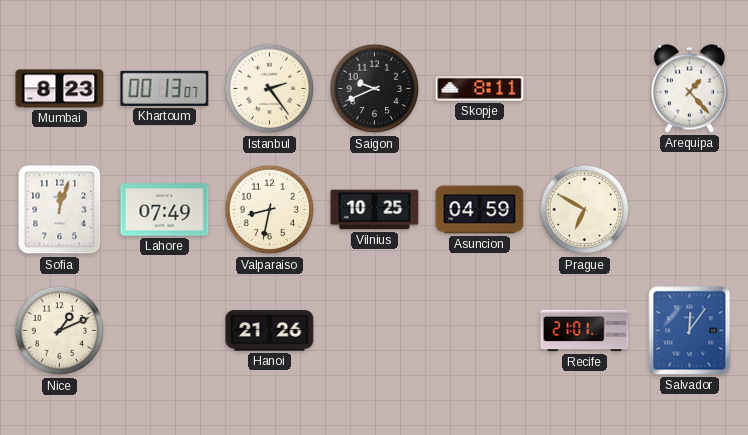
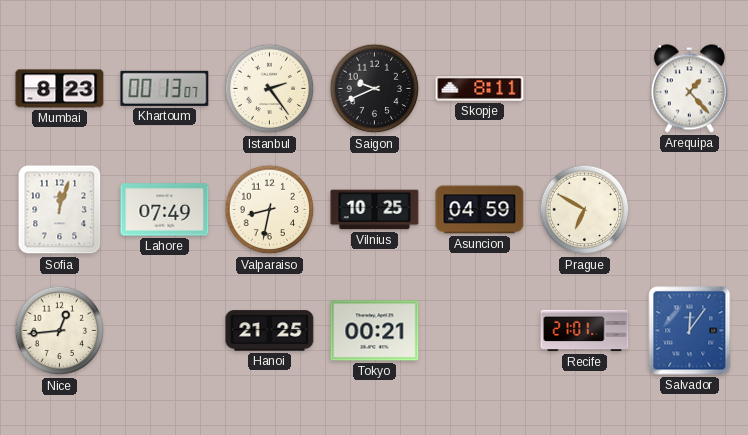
Nice: 1:11 -> 12:44 (60, 331)
Hanoi: 21:26 -> 21:25 (270, 331)
Tokyo: none -> 00:21 (375, 331)
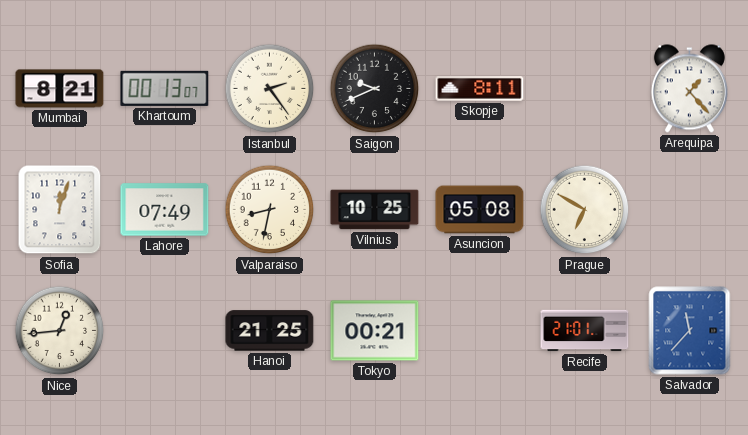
Mumbai: 8:23 -> 8:21 (60, 89)
Asuncion: 04:59 -> 05:08 (480, 210)
Salvador: 12:06 -> 11:37 (690, 331)
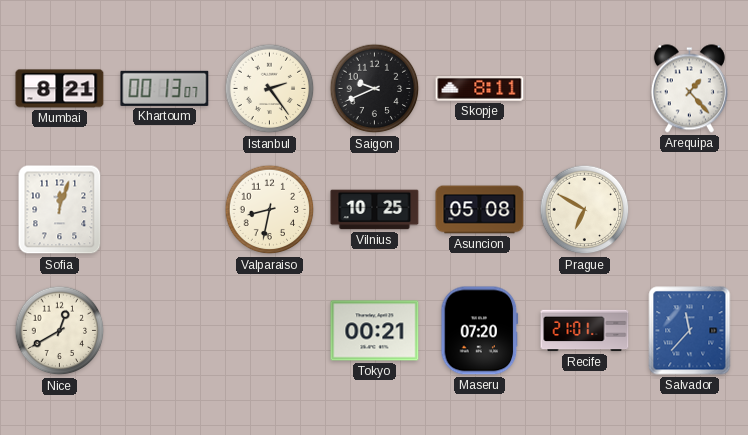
Lahore: 07:49 -> none (165, 210)
Nice: 12:44 -> 12:40 (60, 331)
Hanoi: 21:25 -> none (270, 331)
Maseru: none -> 07:20 (480, 331)
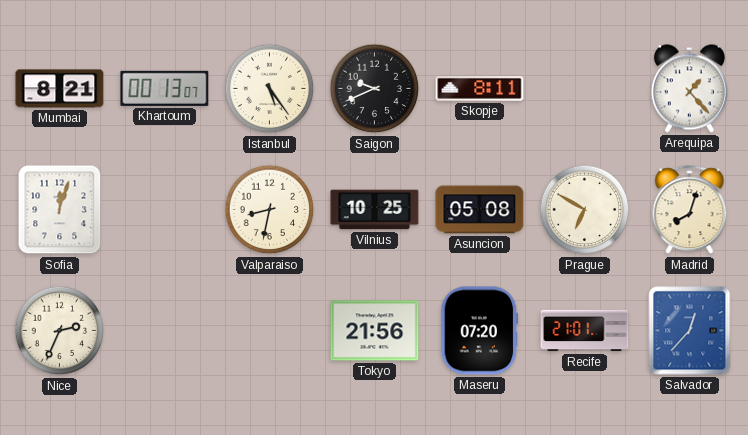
Istanbul: 2:24 -> 5:24 (270, 89)
Madrid: none -> 8:03 (690, 210)
Nice: 12:40 -> 2:34 (60, 331)
Tokyo: 00:21 -> 21:56 (375, 331)
Salvador: 11:37 -> 12:37 (690, 331)
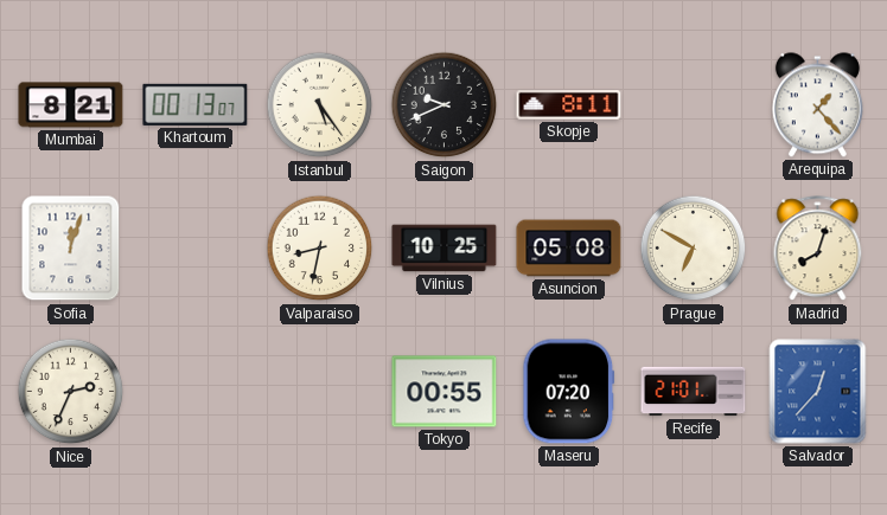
Tokyo: 21:56 -> 00:55 (445, 392)
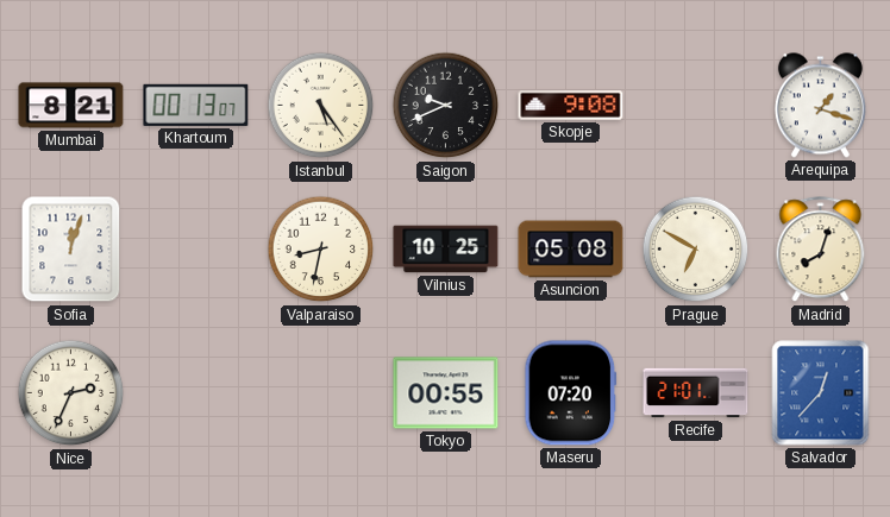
Skopje: 8:11 -> 9:08 (571, 106)
Arequipa: 1:23 -> 1:18 (820, 106)
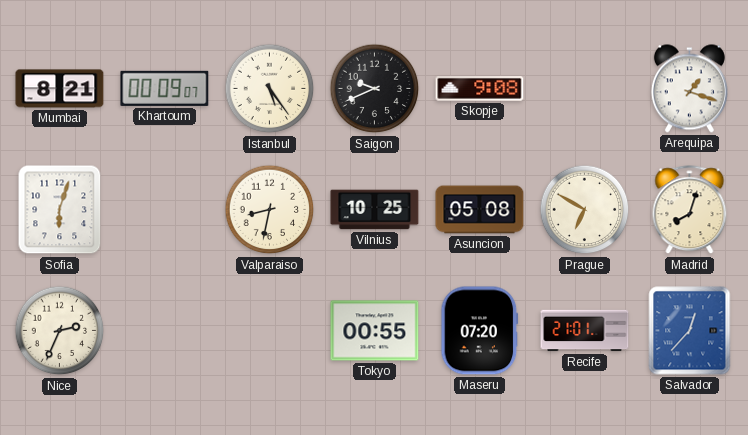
Khartoum: 00:13 -> 00:09 (165, 88)
Sofia: 12:03 -> 6:03 (60, 210)
